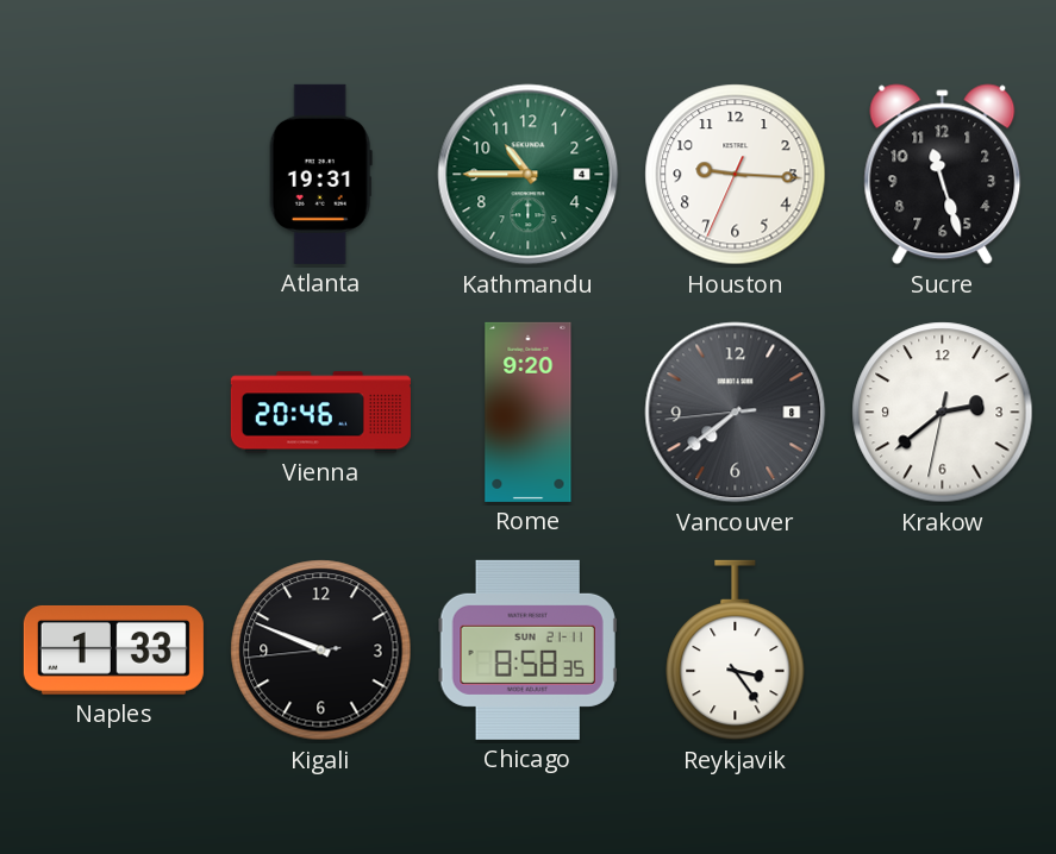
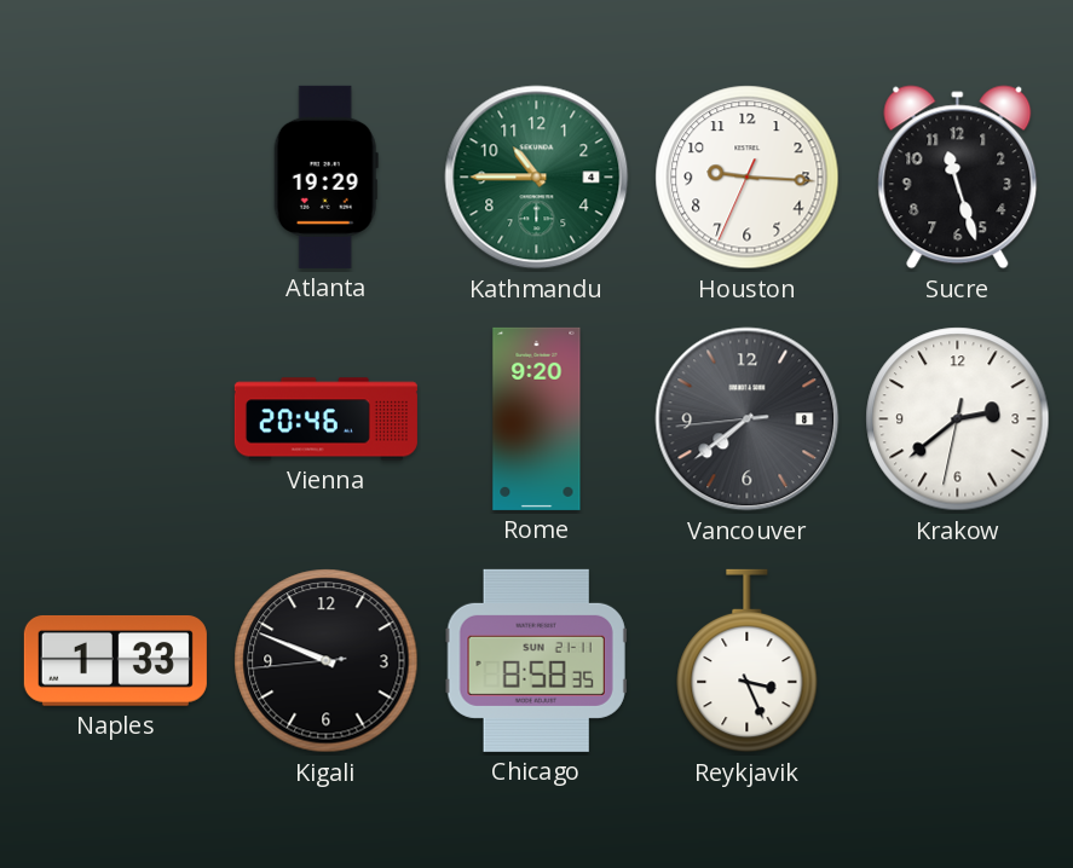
Atlanta: 19:31 -> 19:29 (325, 177)
Reykjavik: 3:24 -> 3:26 (748, 661)
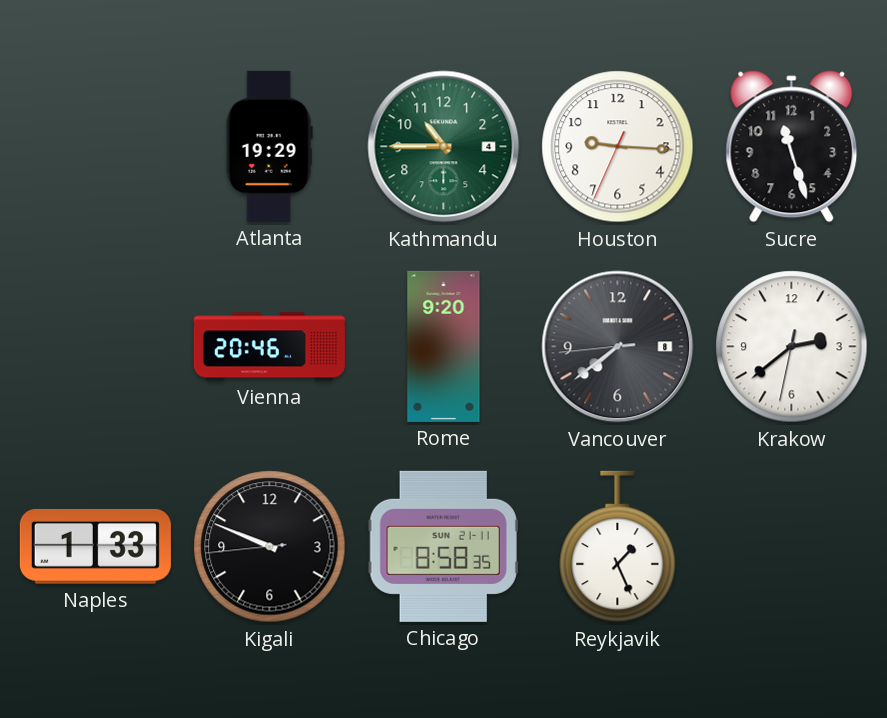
Reykjavik: 3:26 -> 1:26 (618, 547)
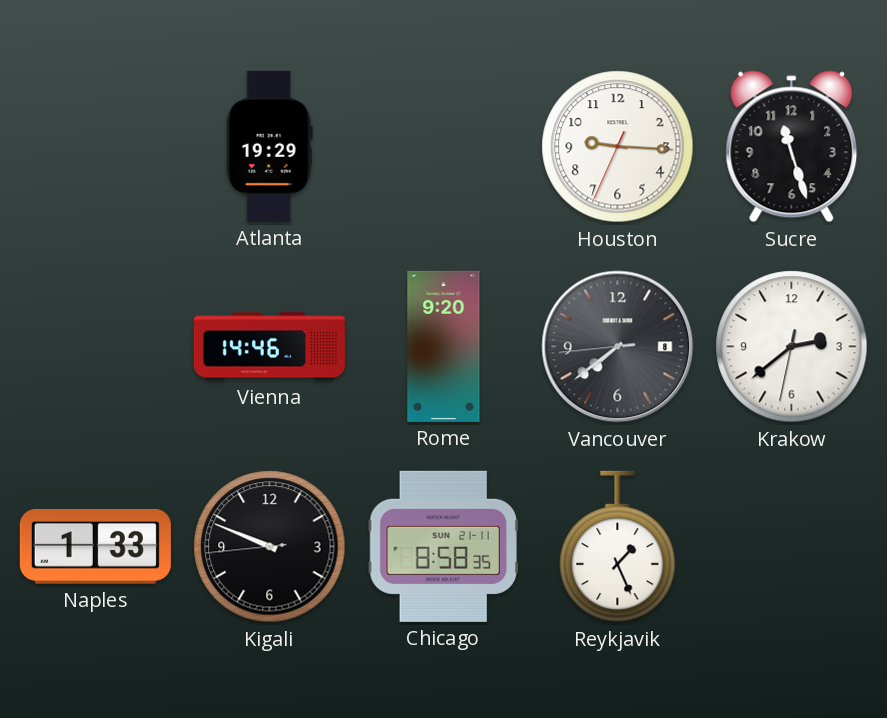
Kathmandu: 10:45 -> none (444, 147)
Vienna: 20:46 -> 14:46 (269, 347)
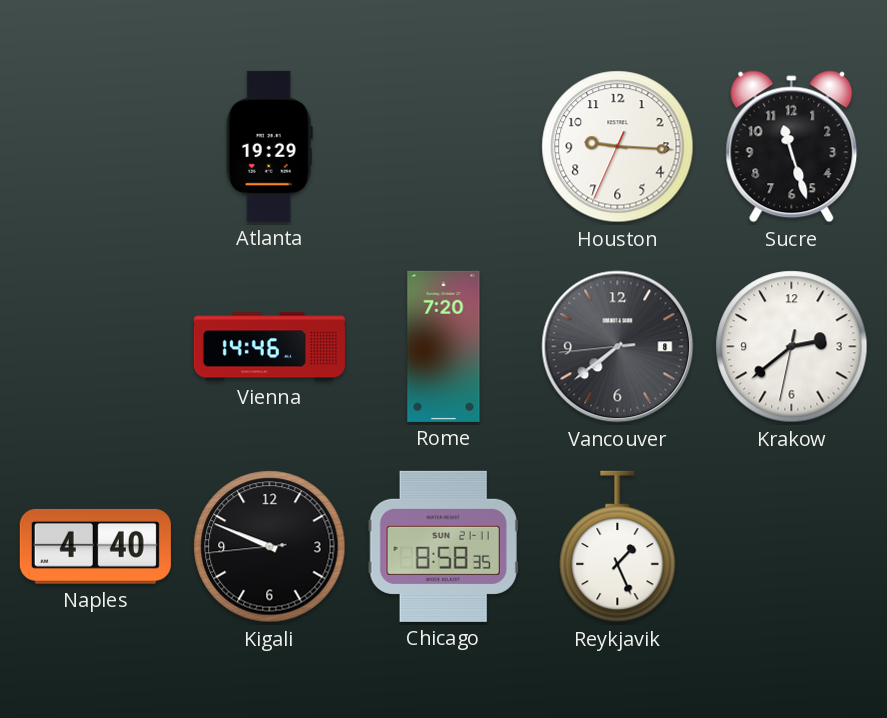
Rome: 9:20 -> 7:20 (444, 346)
Naples: 1:33 -> 4:40 (95, 546)
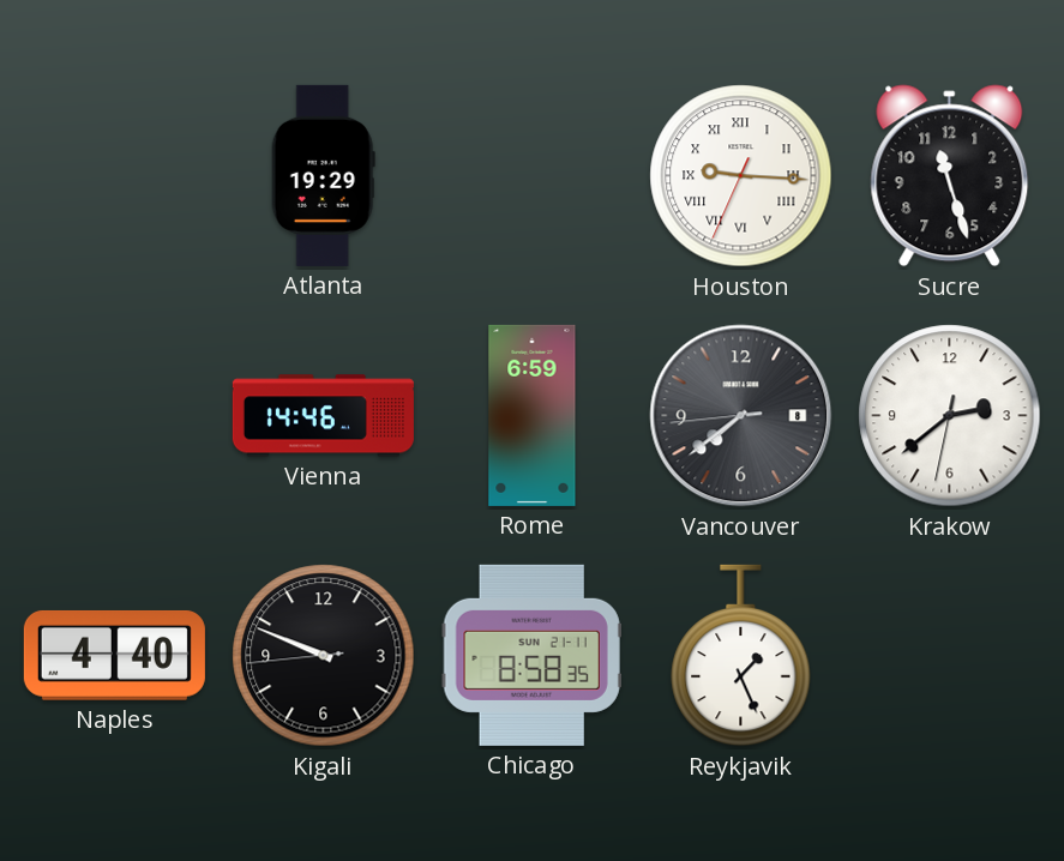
Houston numerals: Arabic -> Roman (741, 176)
Rome: 7:20 -> 6:59 (533, 415)
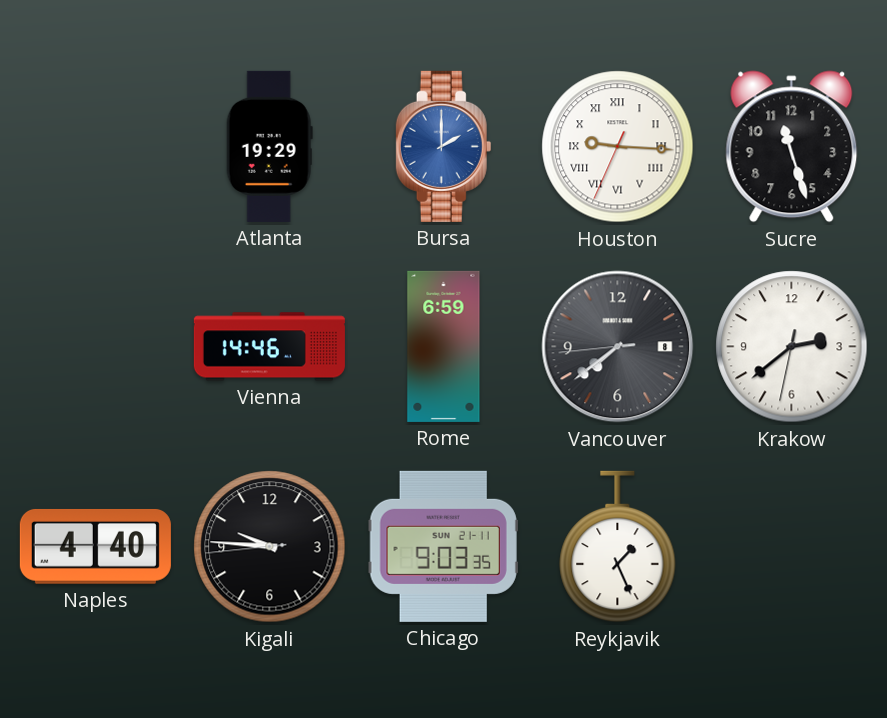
Bursa: none -> 2:00 (444, 146)
Kigali: 9:48 -> 9:45 (270, 547)
Chicago: 8:58 -> 9:03 (443, 546)
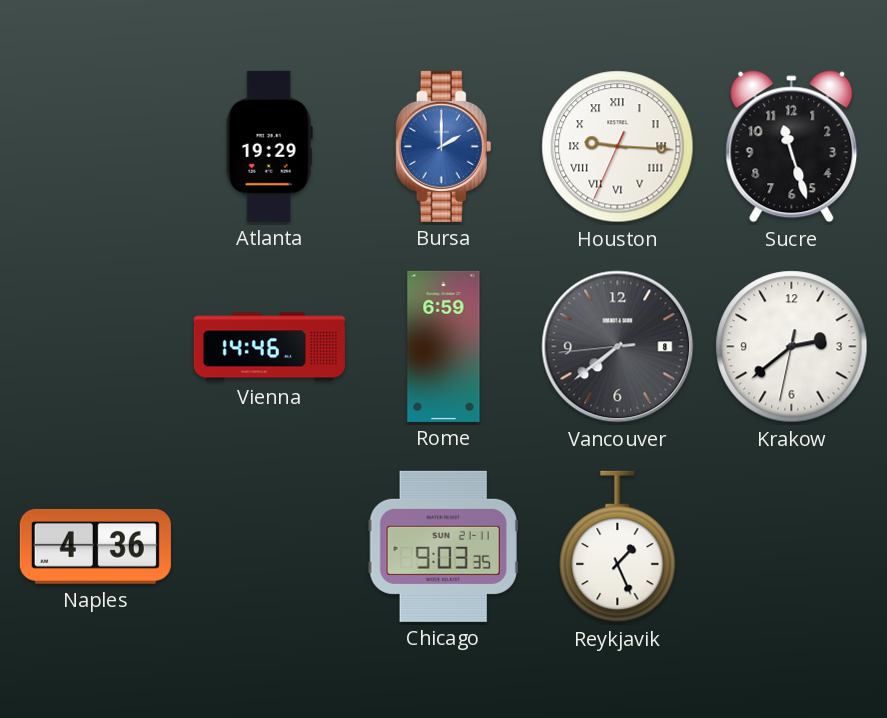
Naples: 4:40 -> 4:36 (95, 546)
Kigali: 9:45 -> none (270, 547)
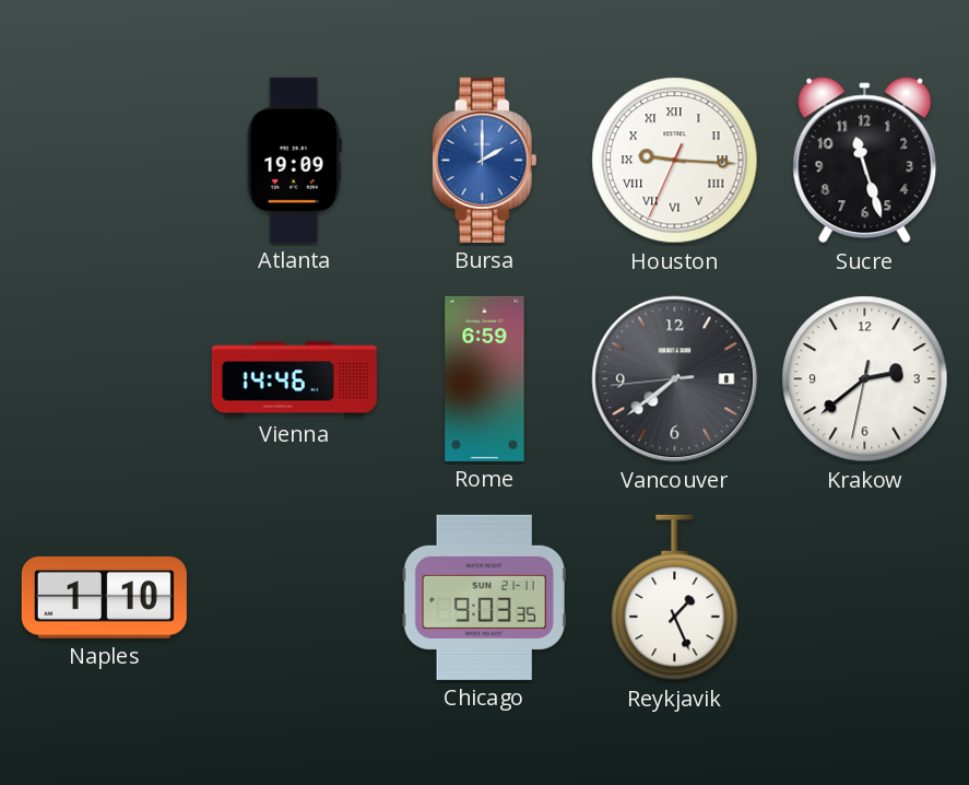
Atlanta: 19:29 -> 19:09 (294, 160)
Naples: 4:36 -> 1:10 (104, 597)
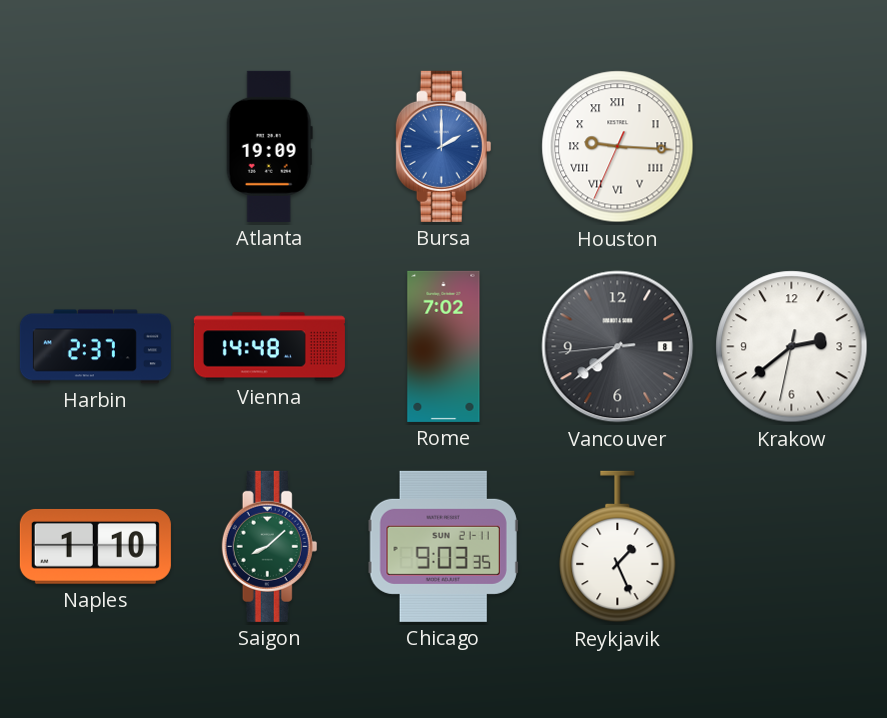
Sucre: 11:27 -> none (865, 161)
Harbin: none -> 2:37 (95, 347)
Vienna: 14:46 -> 14:48 (269, 347)
Rome: 6:59 -> 7:02 (444, 346)
Saigon: none -> 8:08 (270, 546)
